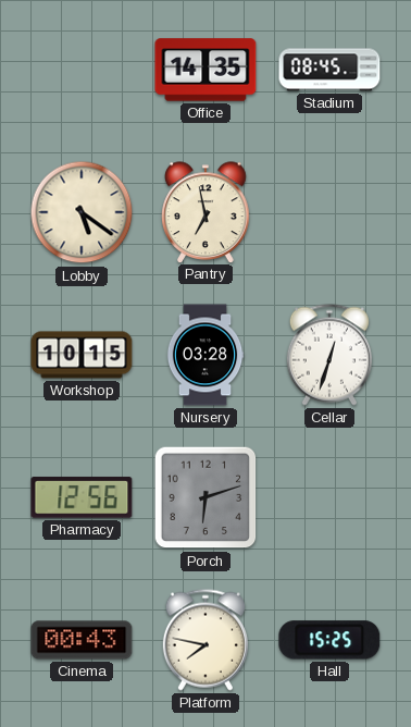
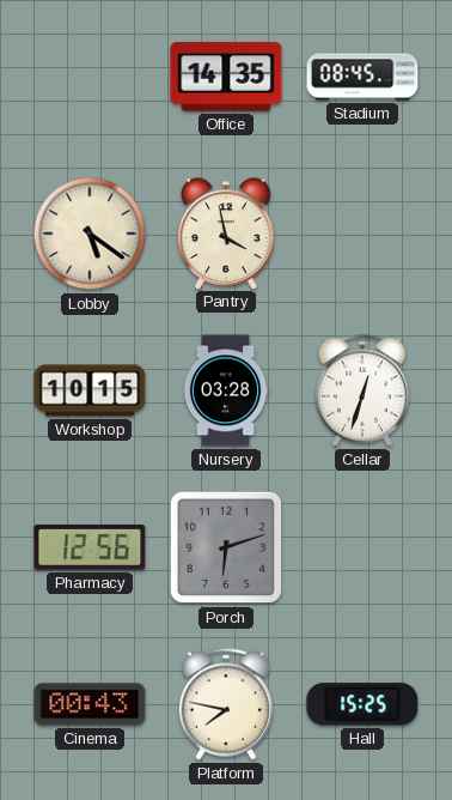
Pantry: 6:58 -> 3:58 (226, 234)
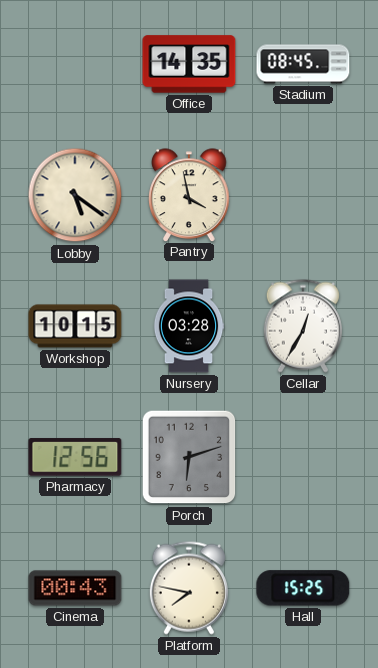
Cellar: 12:33 -> 12:35 (303, 326)
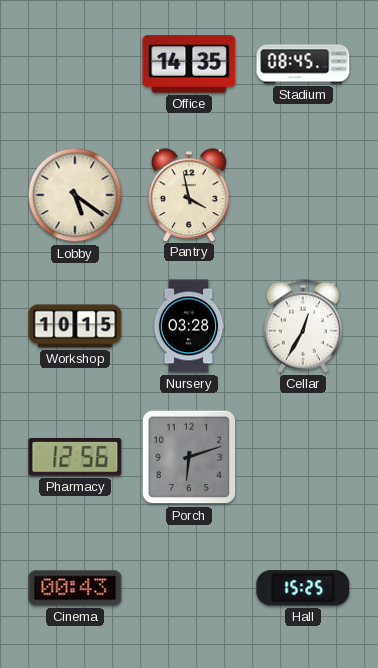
Platform: 7:47 -> none (189, 588)
